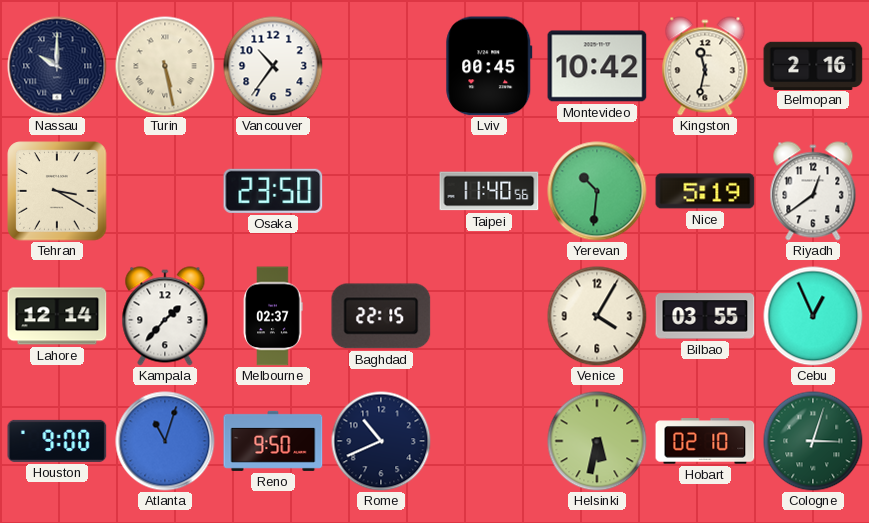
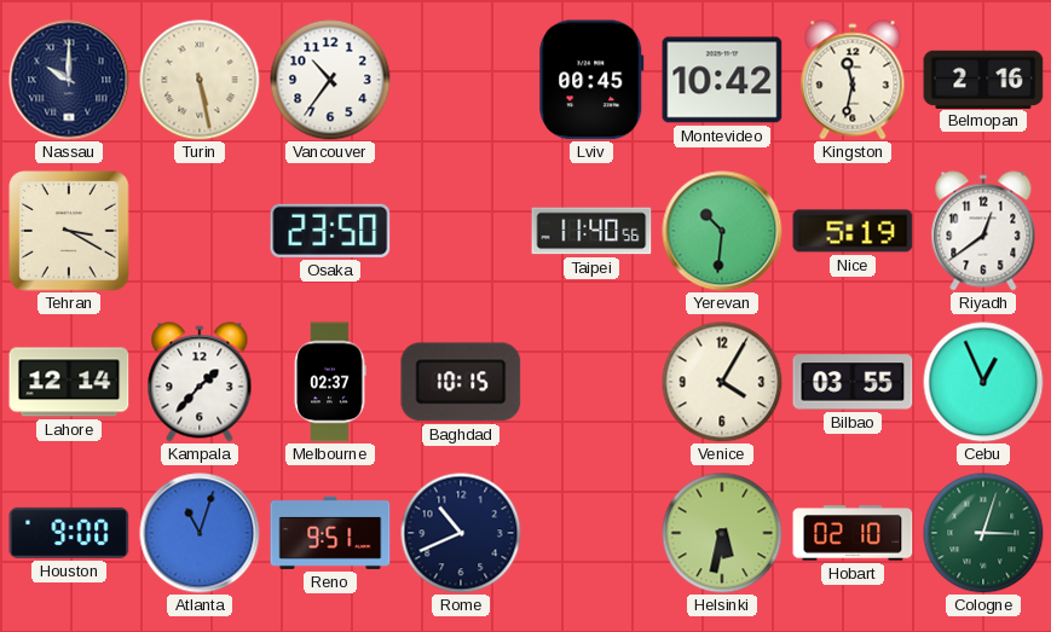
Baghdad: 22:15 -> 10:15 (461, 382)
Reno: 9:50 -> 9:51 (330, 533)
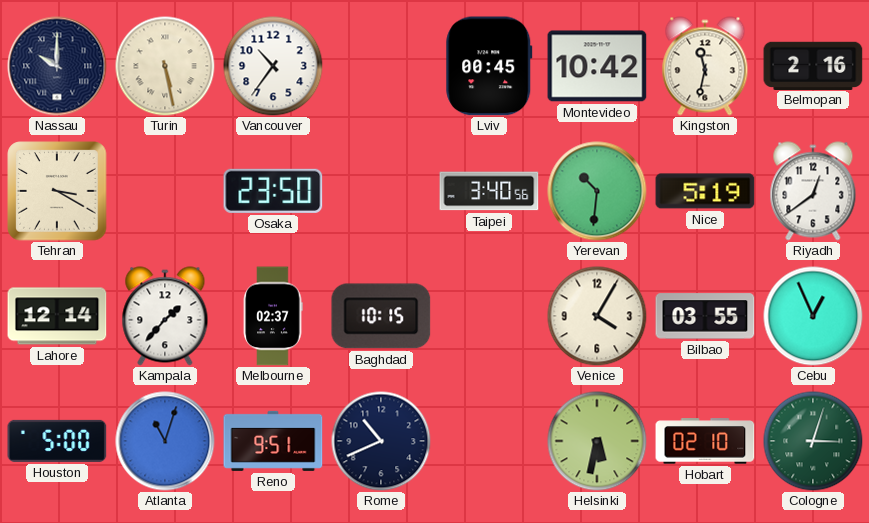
Taipei: 11:40 -> 3:40 (489, 191)
Houston: 9:00 -> 5:00 (57, 441)
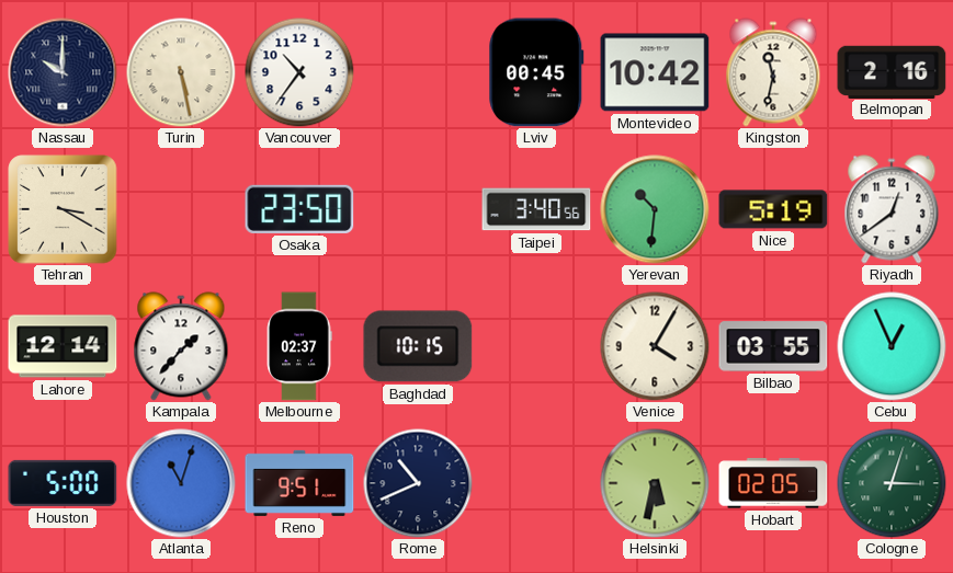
Hobart: 02:10 -> 02:05 (773, 483)
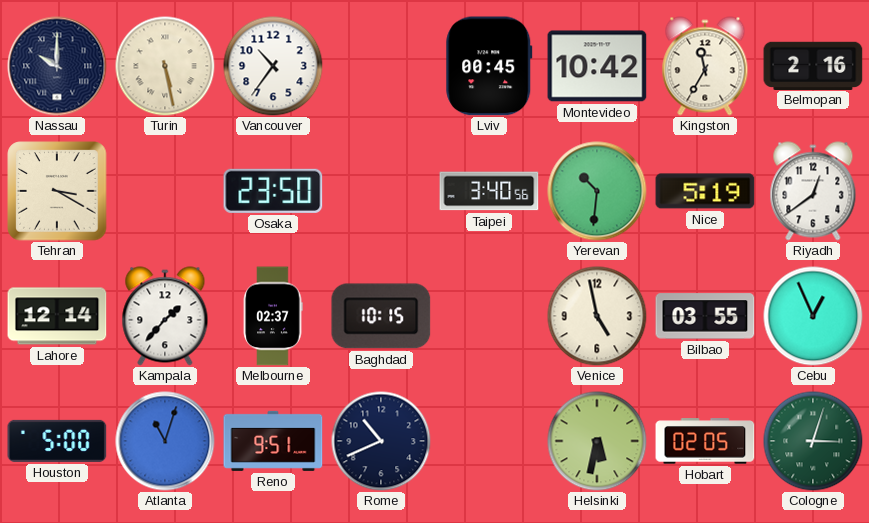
Kingston: 11:32 -> 11:35 (705, 66)
Venice: 4:05 -> 4:58 (597, 316)
